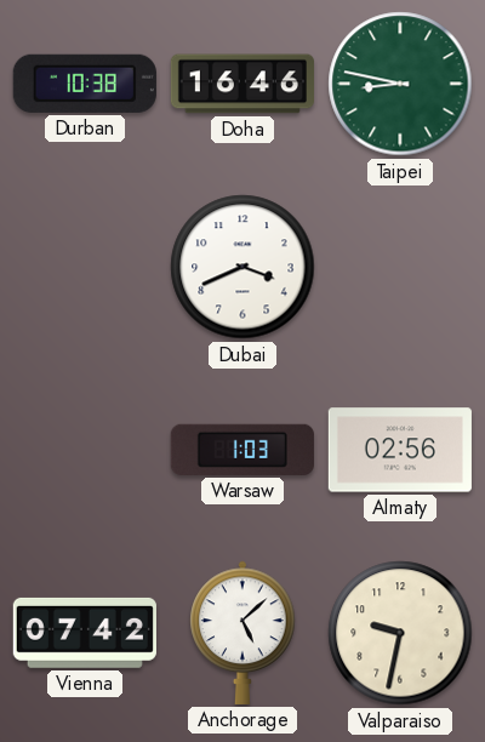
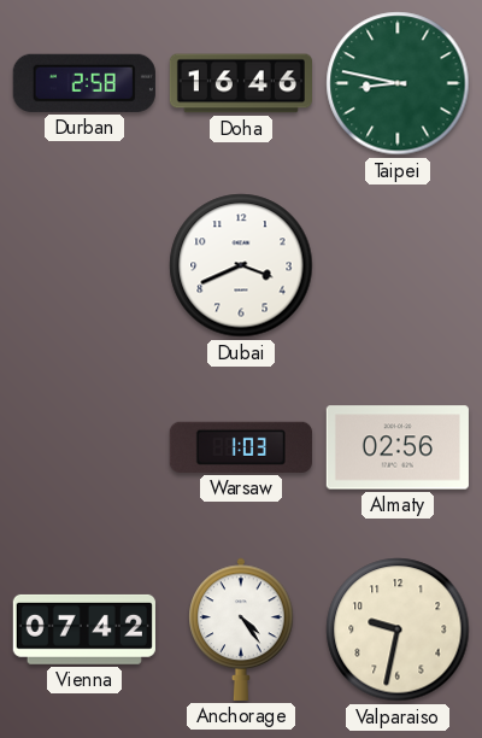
Durban: 10:38 -> 2:58 (84, 83)
Anchorage: 5:08 -> 4:24 (241, 629)
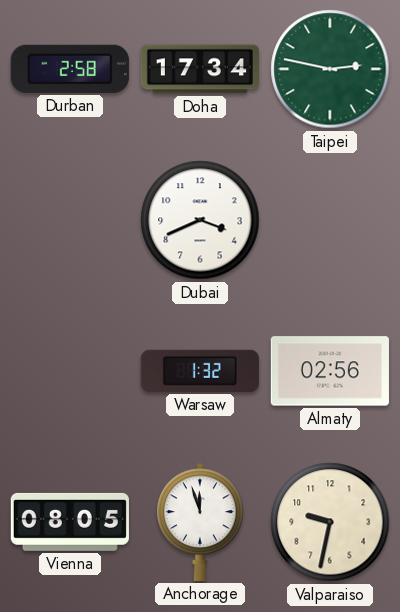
Doha: 16:46 -> 17:34 (200, 69)
Taipei: 8:47 -> 2:47 (330, 69)
Warsaw: 1:03 -> 1:32 (200, 371)
Vienna: 07:42 -> 08:05 (70, 522)
Anchorage: 4:24 -> 11:57 (200, 522)
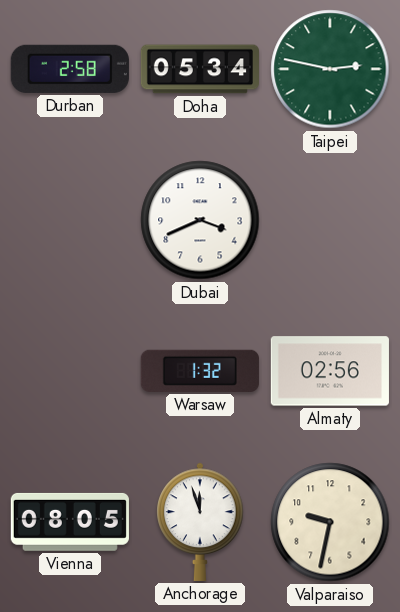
Doha: 17:34 -> 05:34 (200, 69)
